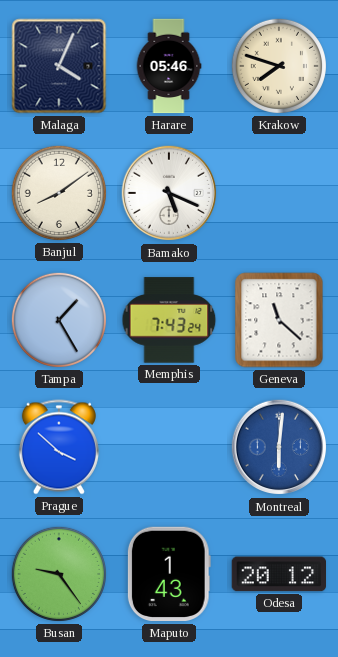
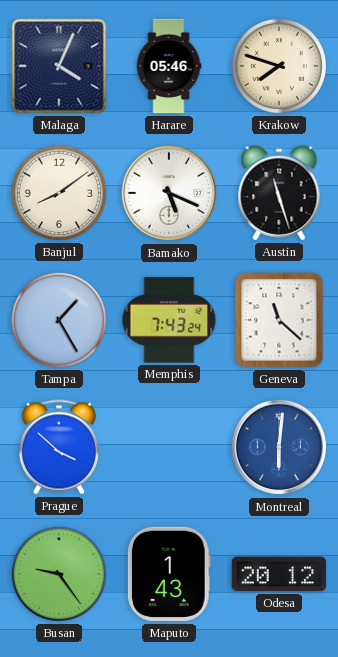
Austin: none -> 11:27 (279, 193)
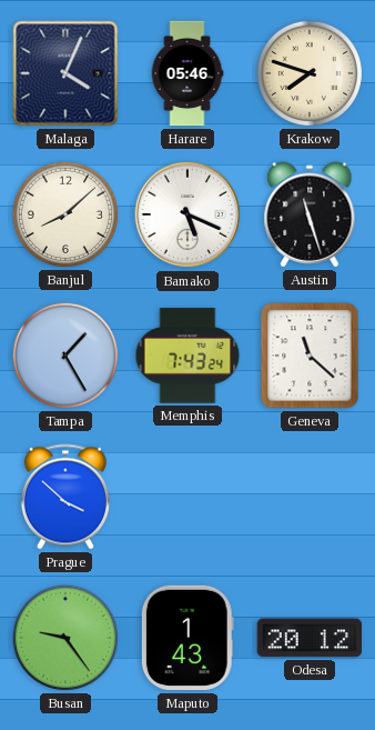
Banjul: 8:09 -> 8:08 (65, 214)
Montreal: 6:01 -> none (279, 447)
